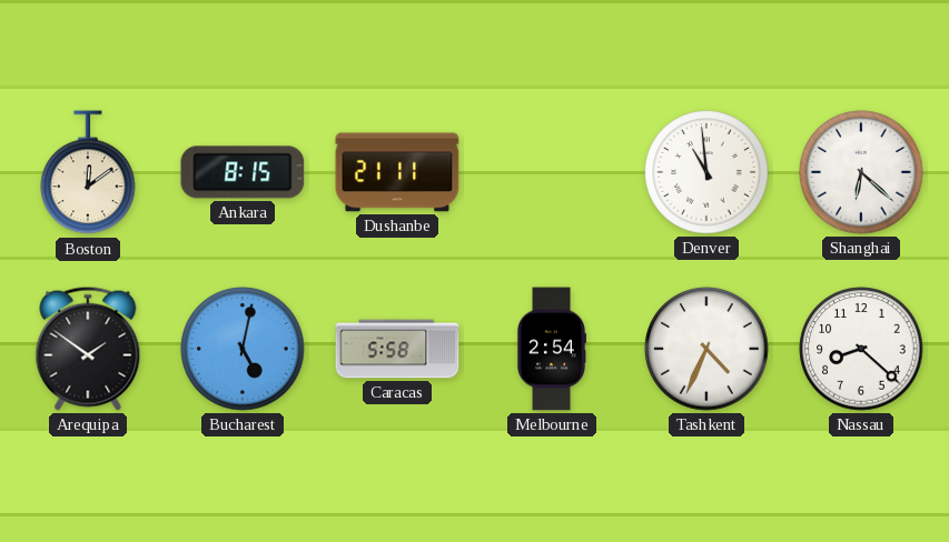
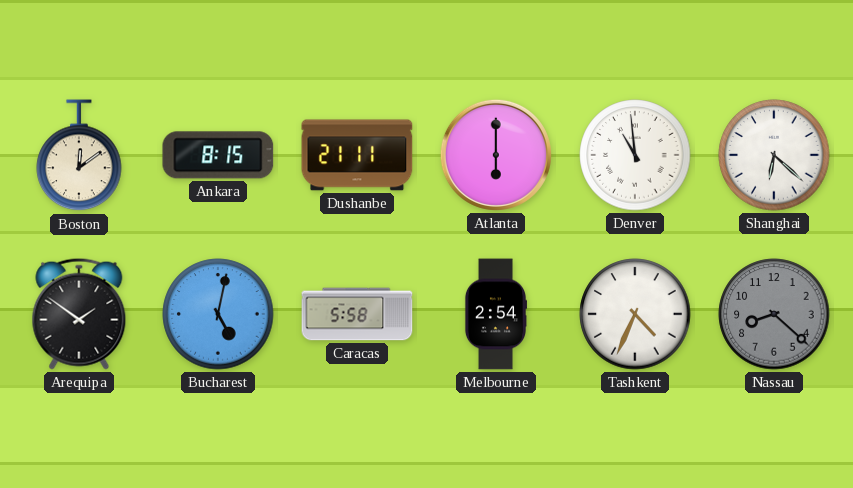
Atlanta: none -> 6:00 (496, 155)
Nassau dial: white -> grey (774, 314)
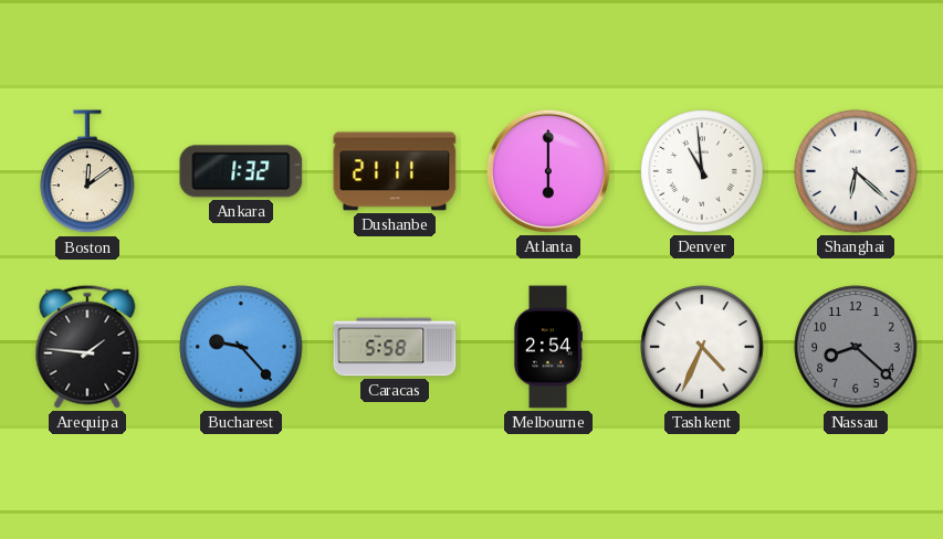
Ankara: 8:15 -> 1:32 (241, 171)
Arequipa: 1:51 -> 1:46 (87, 347)
Bucharest: 5:02 -> 9:23 (241, 347)
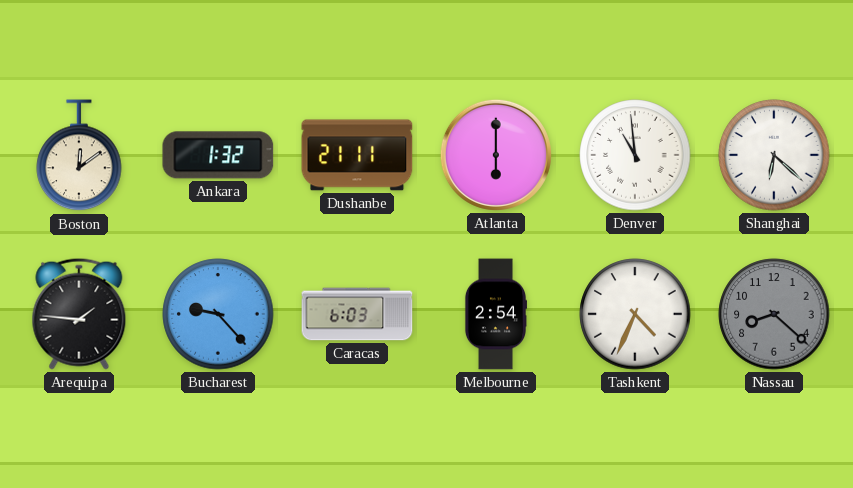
Caracas: 5:58 -> 6:03 (357, 314)
